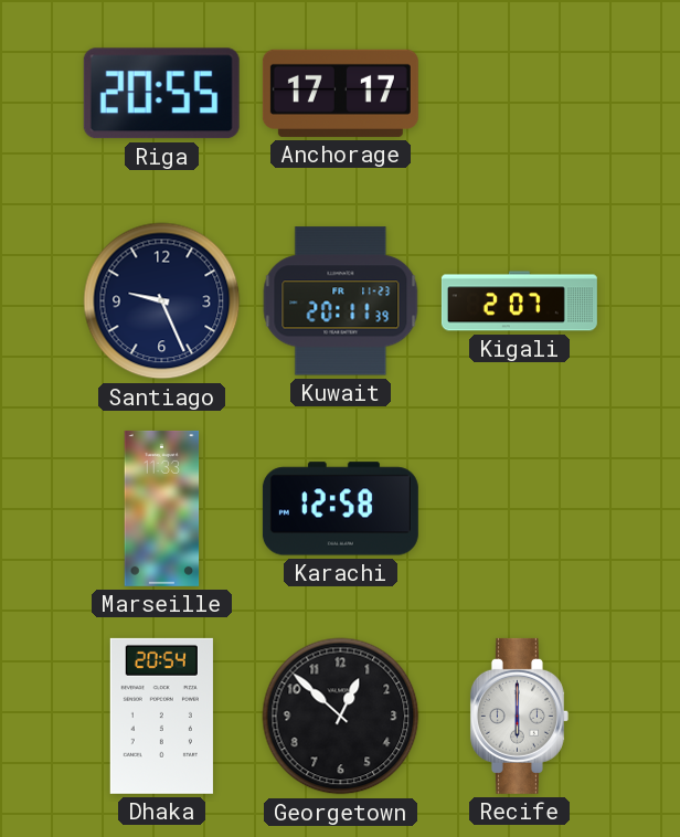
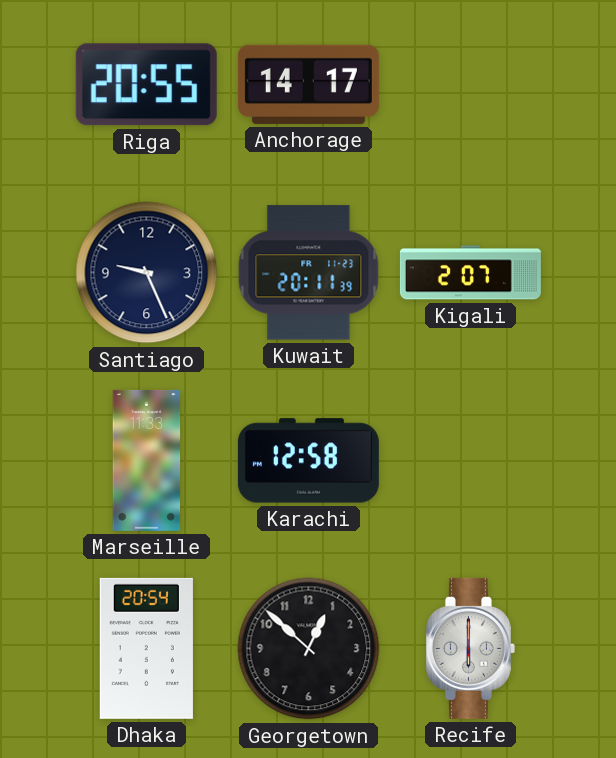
Anchorage: 17:17 -> 14:17 (308, 84)
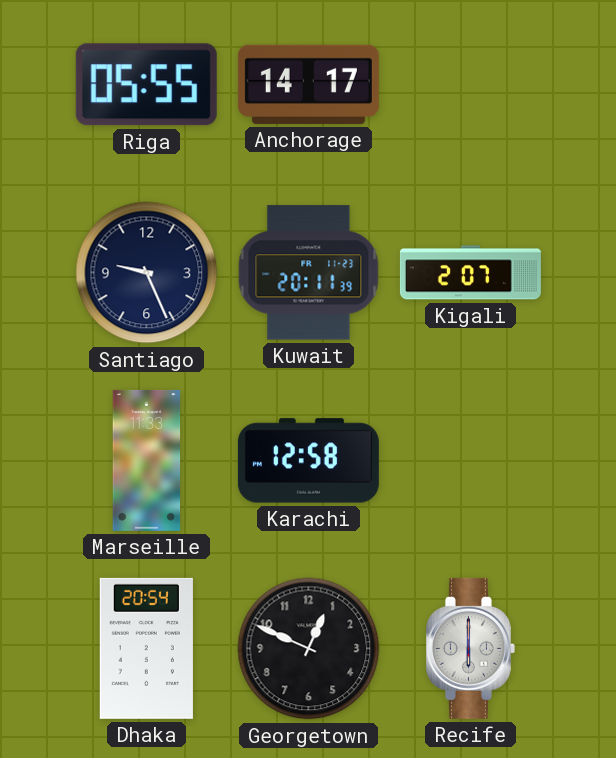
Riga: 20:55 -> 05:55 (146, 85)
Georgetown: 12:52 -> 12:49 (309, 649)
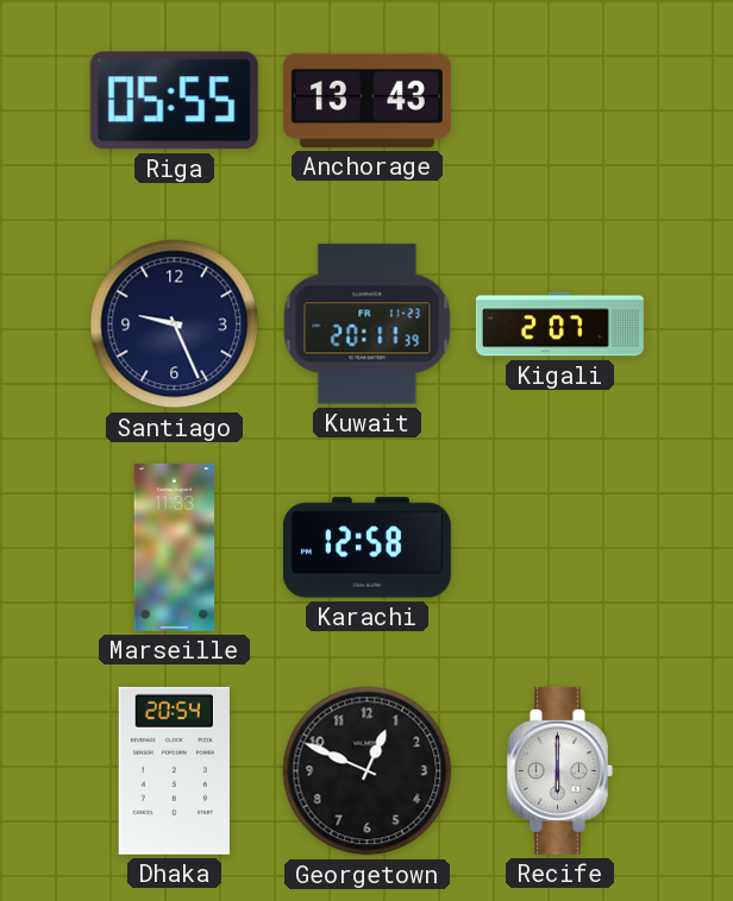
Anchorage: 14:17 -> 13:43 (366, 100)
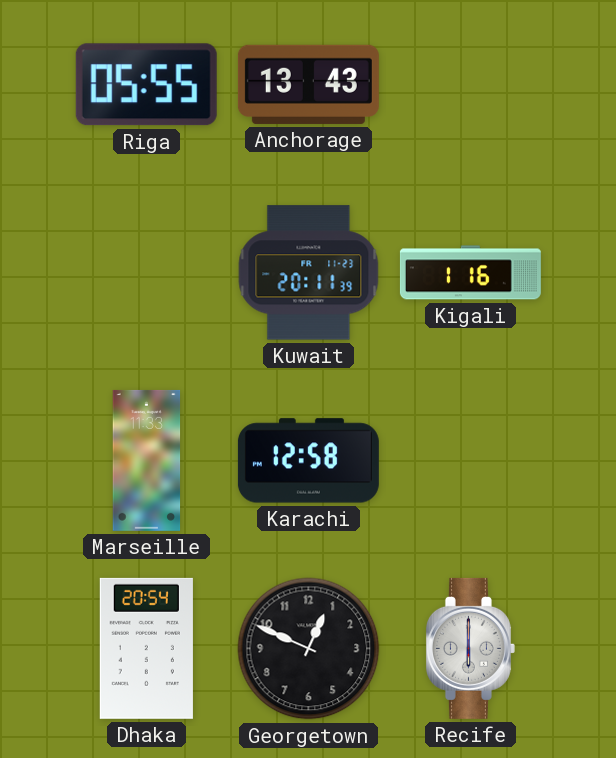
Santiago: 9:26 -> none (175, 325)
Kigali: 2:07 -> 1:16 (470, 273)
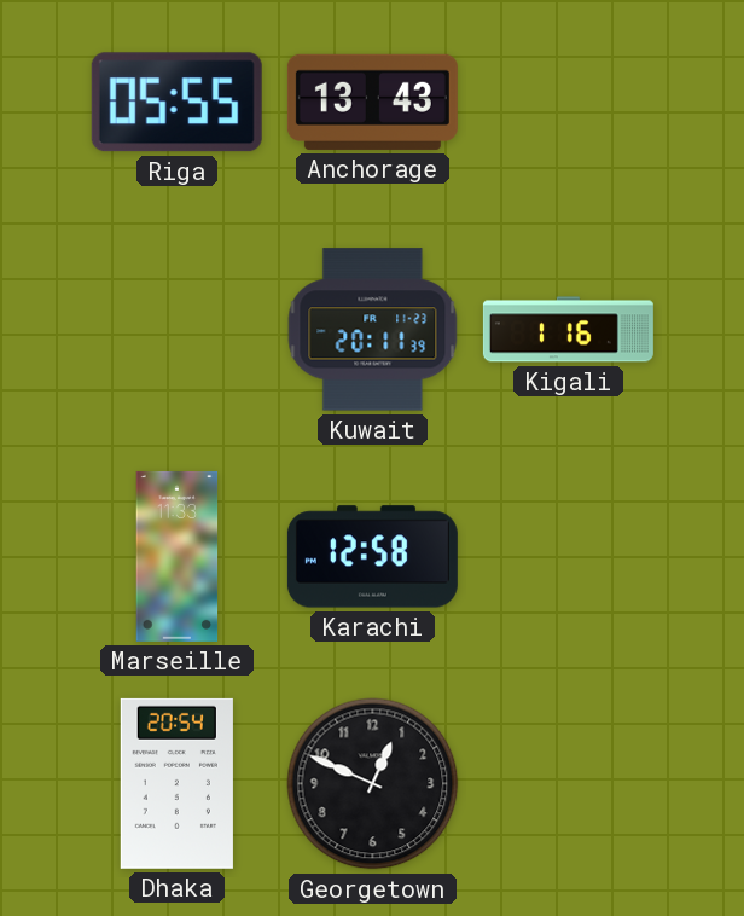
Recife: 6:00 -> none (470, 648)
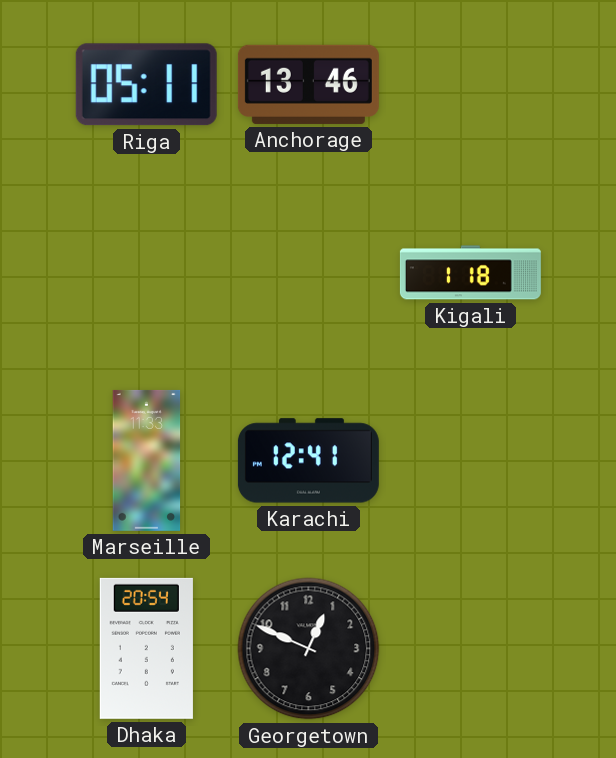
Riga: 05:55 -> 05:11 (146, 85)
Anchorage: 13:43 -> 13:46 (308, 84)
Kuwait: 20:11 -> none (373, 330)
Kigali: 1:16 -> 1:18 (470, 273)
Karachi: 12:58 -> 12:41 (308, 461)
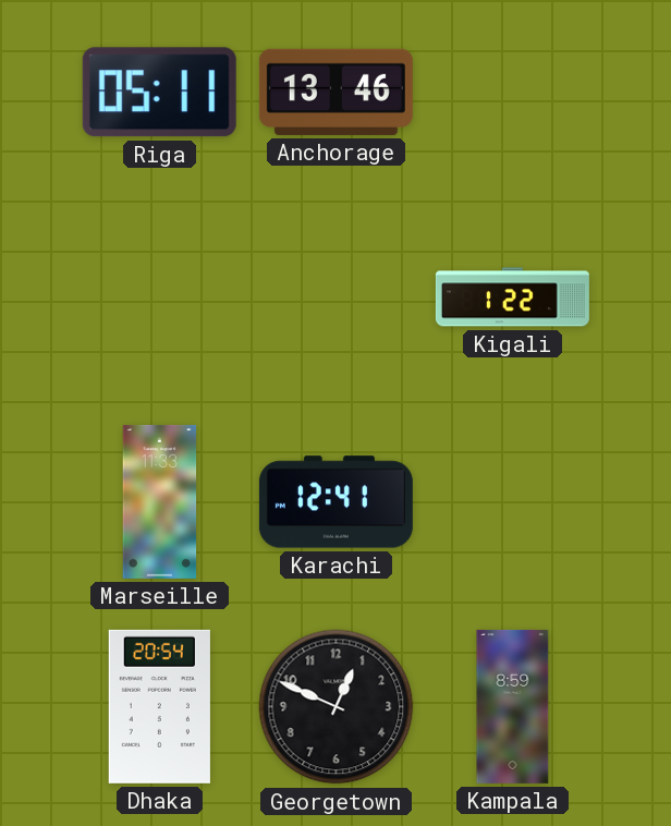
Kigali: 1:18 -> 1:22 (512, 297)
Kampala: none -> 8:59 (513, 706)
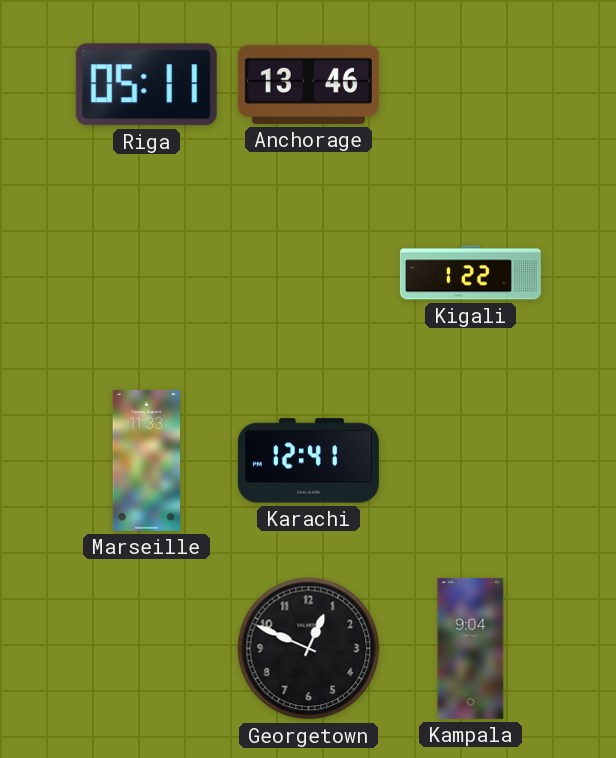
Dhaka: 20:54 -> none (159, 706)
Kampala: 8:59 -> 9:04 (471, 648)
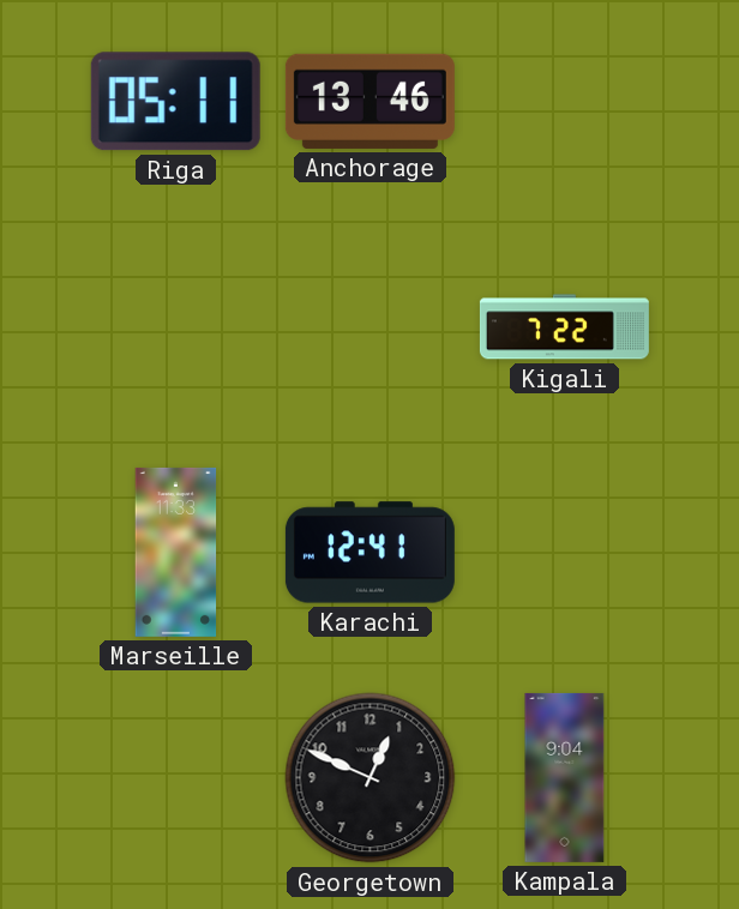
Kigali: 1:22 -> 7:22 (564, 327)
